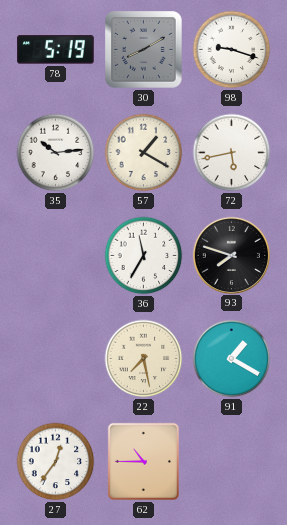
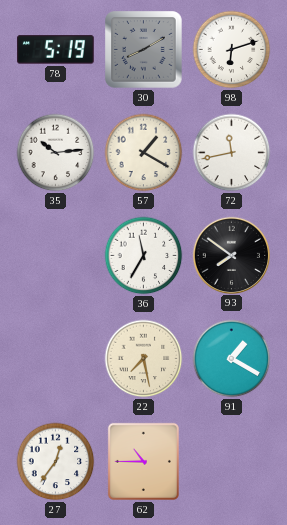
98: 9:18 -> 6:12 (232, 50)
72: 5:43 -> 11:43 (232, 153)
93: 7:48 -> 7:51 (231, 255)
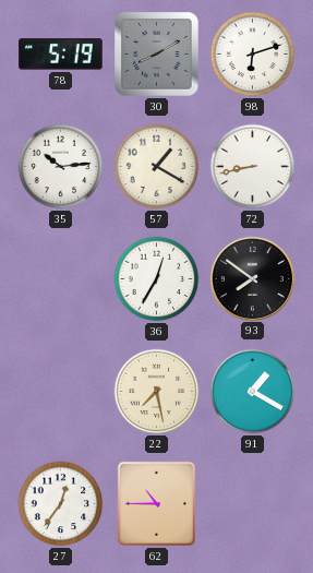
72: 11:43 -> 8:43 (253, 167)
36: 11:35 -> 12:35 (157, 279)
